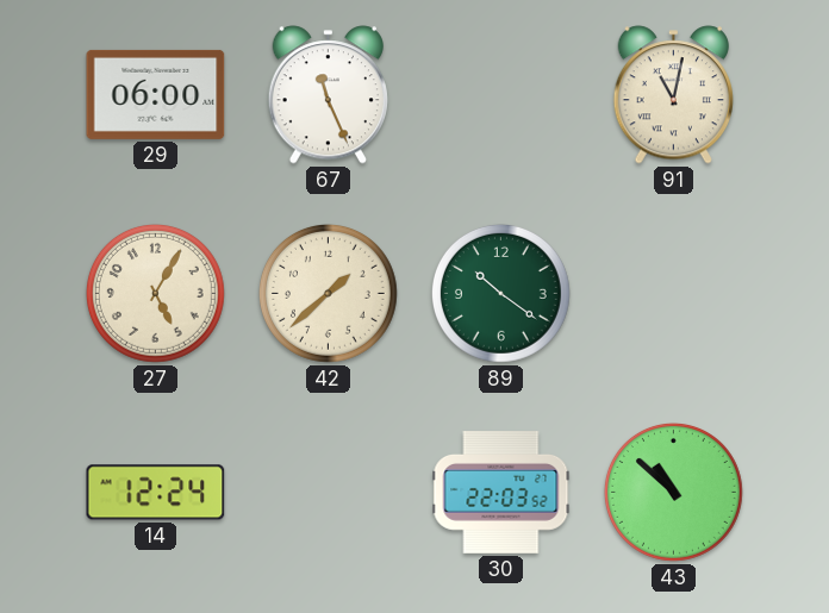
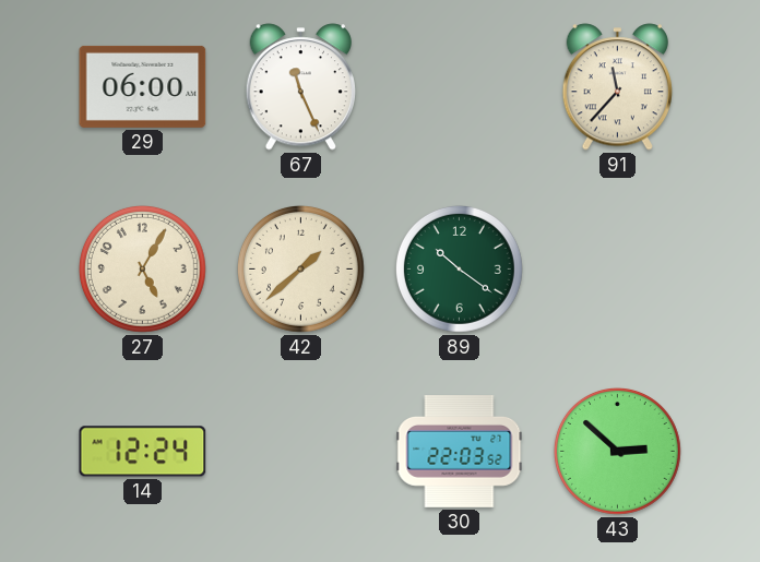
91: 11:02 -> 11:37 (617, 87)
43: 10:52 -> 2:52 (617, 451)
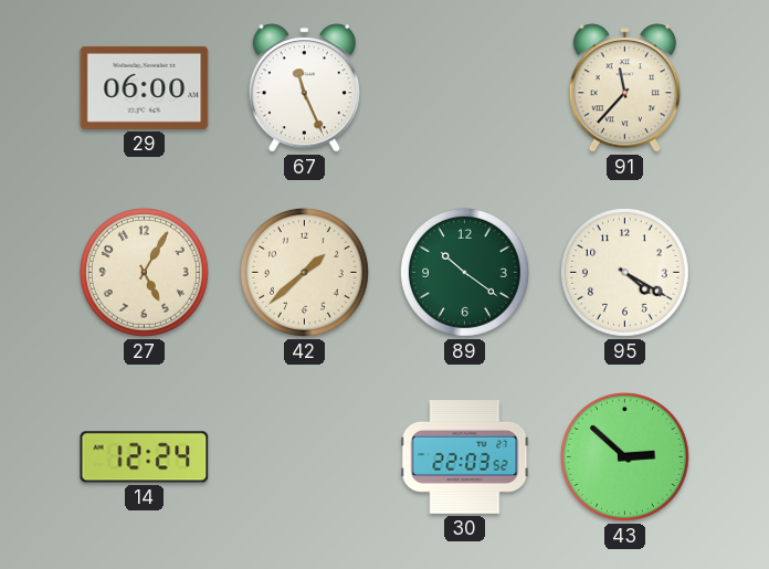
95: none -> 4:20 (624, 272)
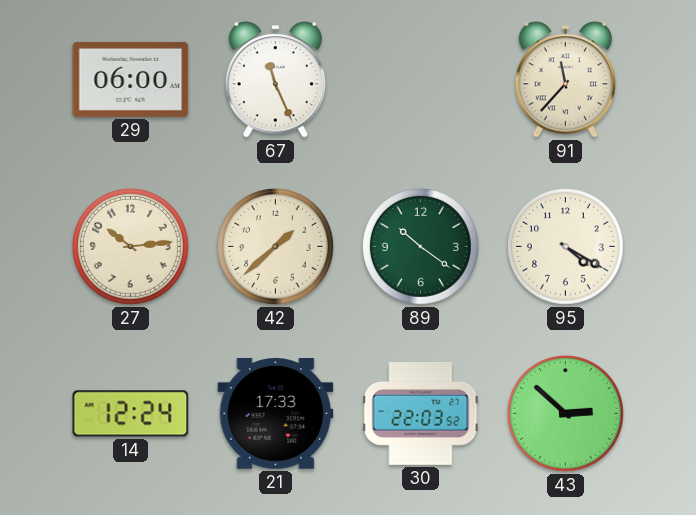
27: 5:05 -> 10:14 (130, 246)
21: none -> 17:33 (276, 414)
